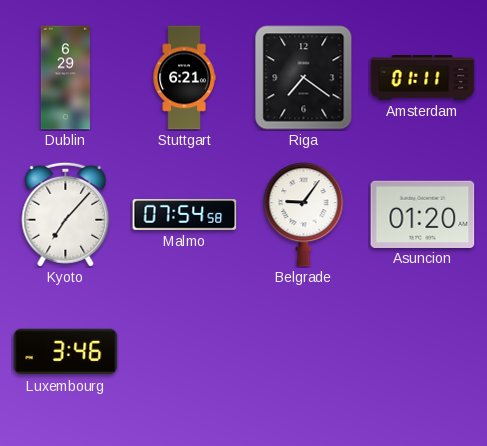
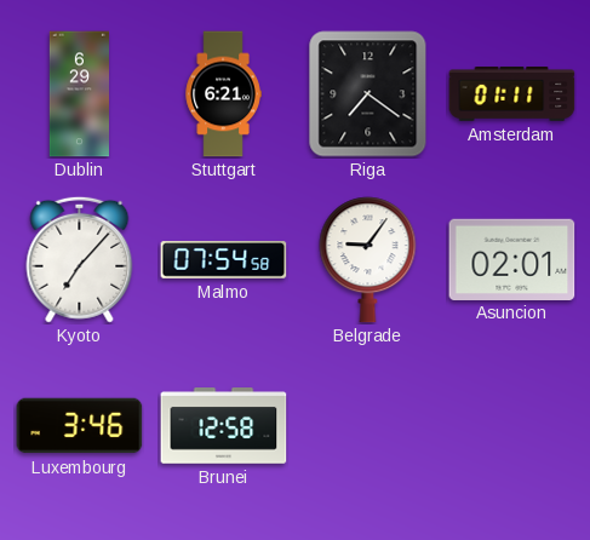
Asuncion: 01:20 -> 02:01 (512, 259)
Brunei: none -> 12:58 (224, 426)
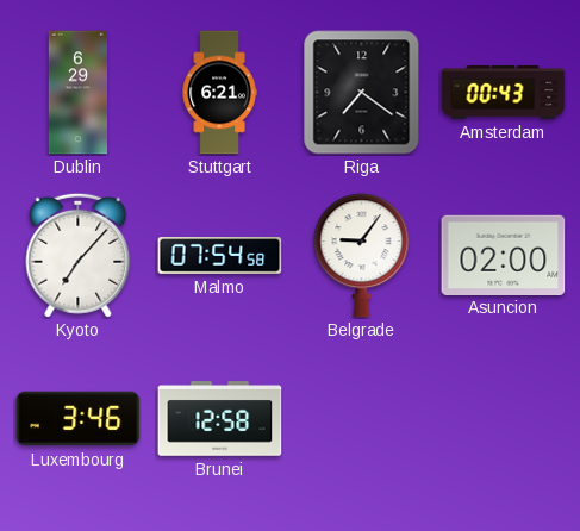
Amsterdam: 01:11 -> 00:43 (504, 93)
Asuncion: 02:01 -> 02:00 (504, 255)
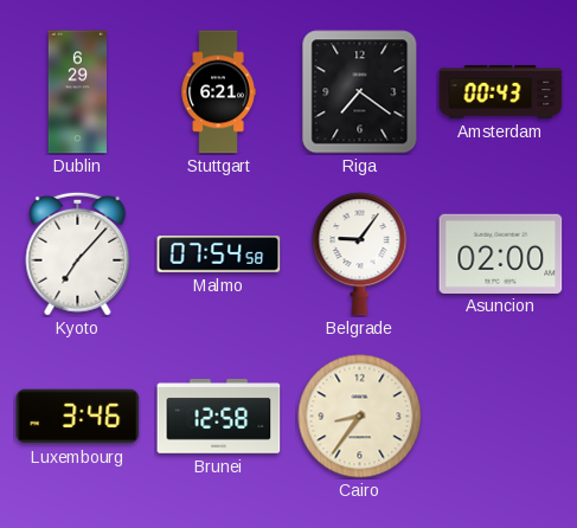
Cairo: none -> 8:36 (360, 417)
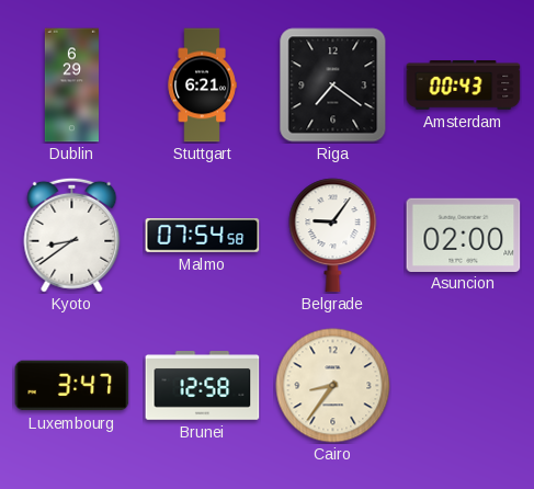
Kyoto: 7:07 -> 8:39 (72, 235)
Luxembourg: 3:46 -> 3:47 (72, 386)
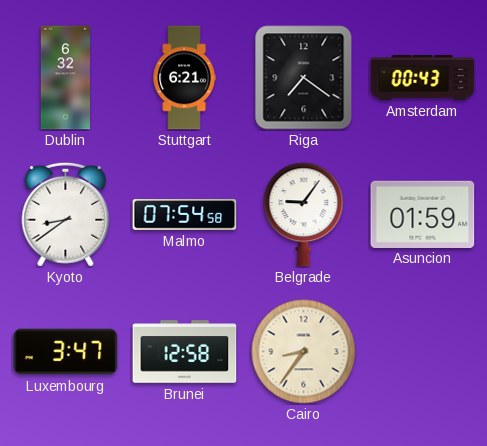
Dublin: 6:29 -> 6:32 (65, 78)
Asuncion: 02:00 -> 01:59 (423, 214)
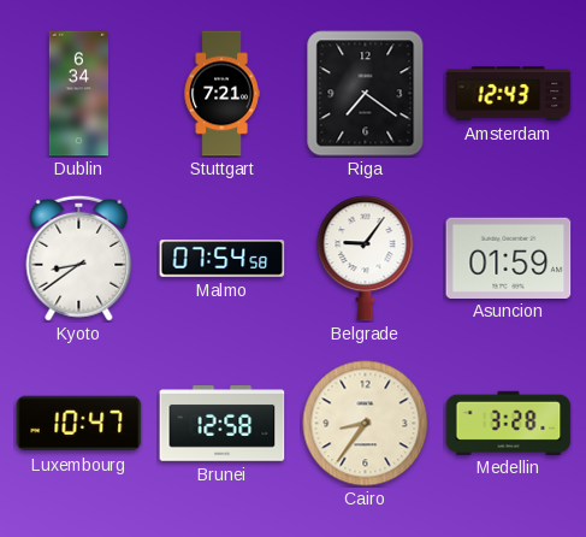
Dublin: 6:32 -> 6:34 (78, 94)
Stuttgart: 6:21 -> 7:21 (221, 94)
Amsterdam: 00:43 -> 12:43 (509, 94)
Luxembourg: 3:47 -> 10:47 (79, 424)
Medellin: none -> 3:28 (509, 423)
